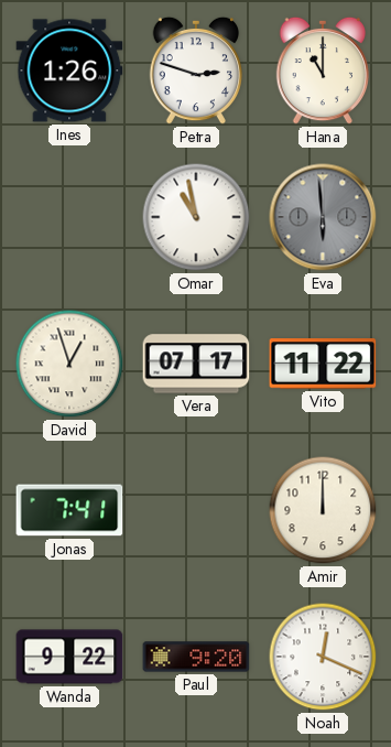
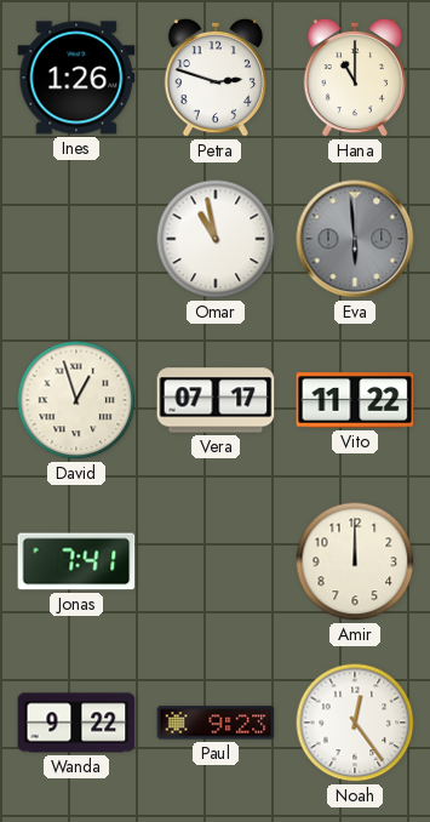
Paul: 9:20 -> 9:23 (216, 723)
Noah: 12:19 -> 12:24 (355, 723)
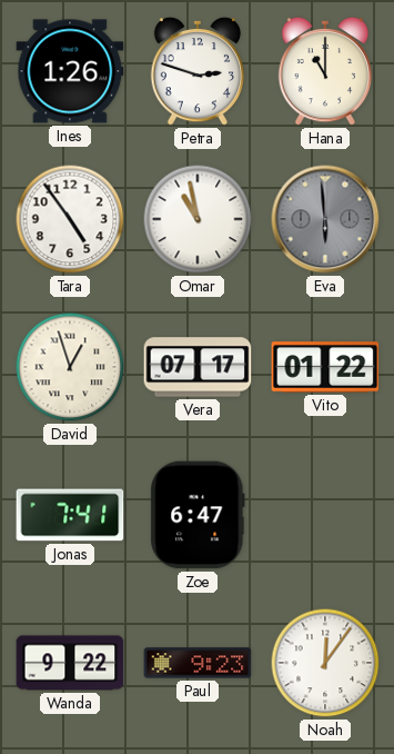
Tara: none -> 4:54 (70, 219)
Vito: 11:22 -> 01:22 (325, 367)
Zoe: none -> 6:47 (198, 515)
Amir: 12:00 -> none (355, 561)
Noah: 12:24 -> 12:06 (325, 663)
